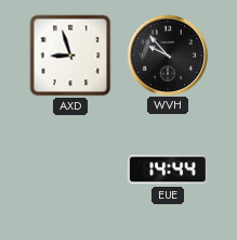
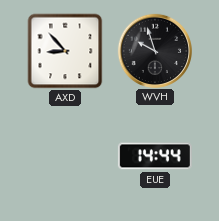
AXD: 8:57 -> 8:53 (65, 51)
WVH: 9:53 -> 9:57 (154, 50)
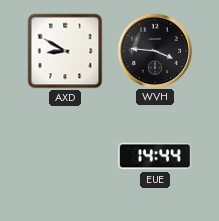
AXD: 8:53 -> 8:50 (65, 51)
WVH: 9:57 -> 3:46 (154, 50)
